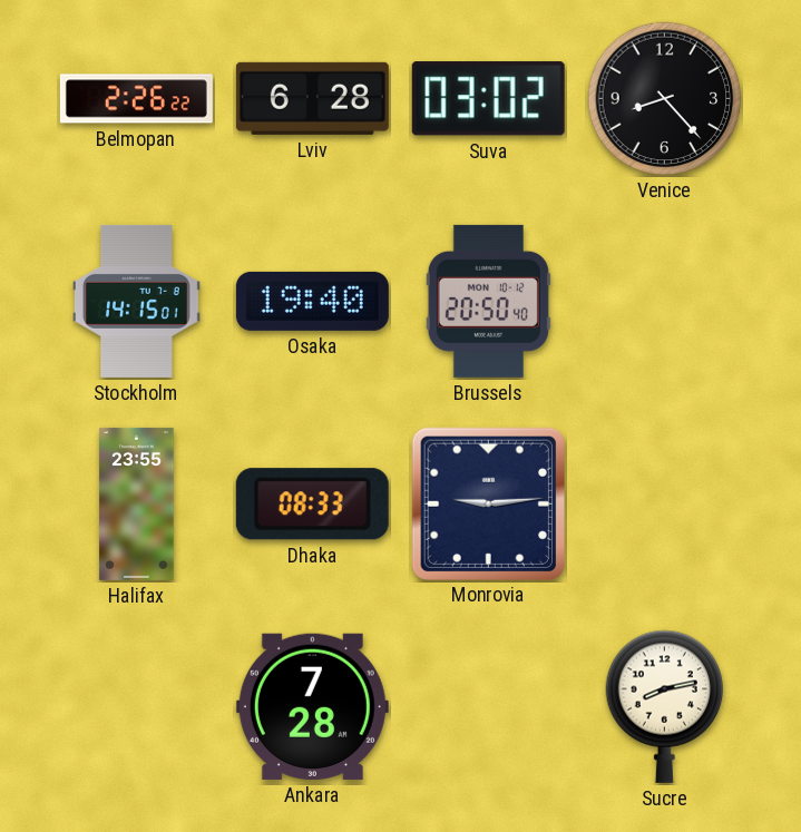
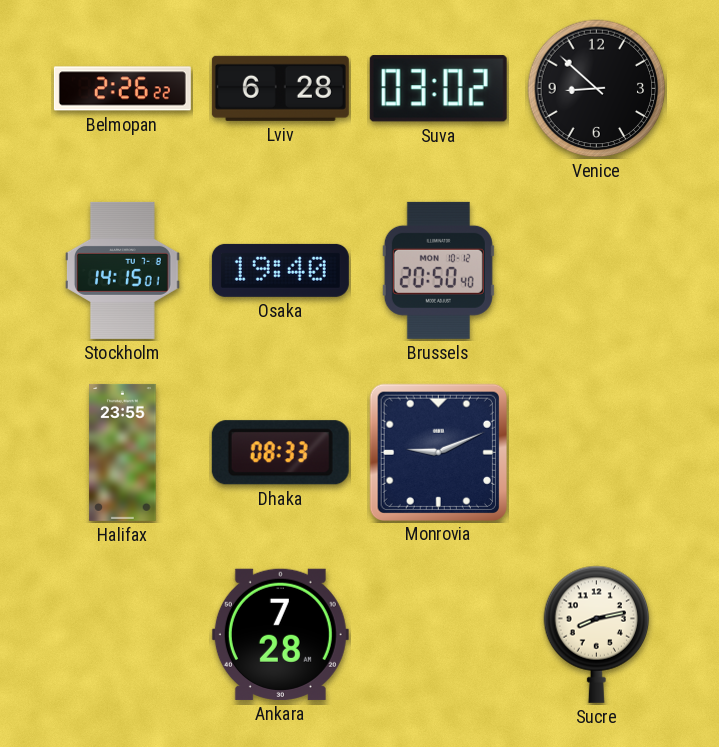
Venice: 8:23 -> 8:52 (597, 89)
Monrovia: 9:14 -> 9:11 (438, 452)
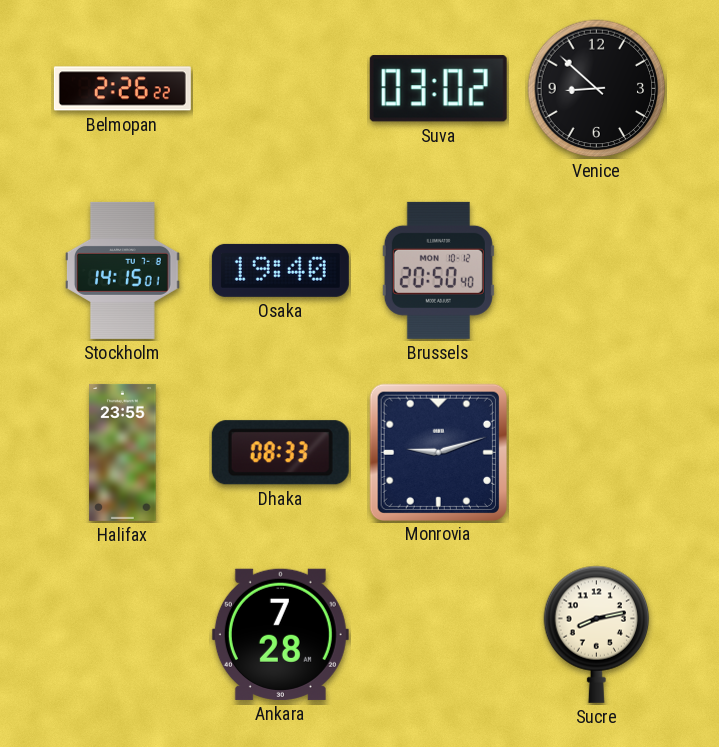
Lviv: 6:28 -> none (280, 88)
Monrovia: 9:11 -> 9:12 (438, 452)
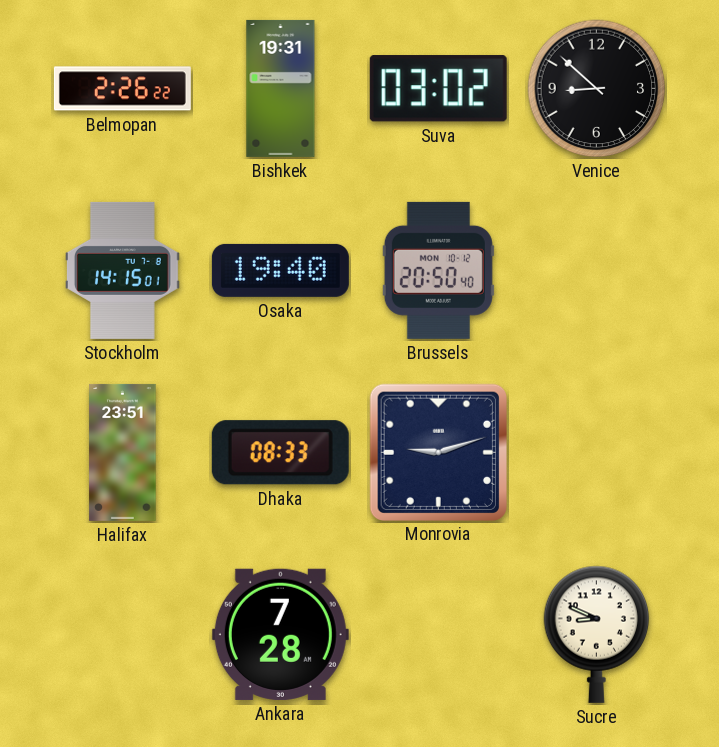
Bishkek: none -> 19:31 (281, 88)
Halifax: 23:55 -> 23:51 (123, 452)
Sucre: 8:13 -> 8:49 (597, 634)
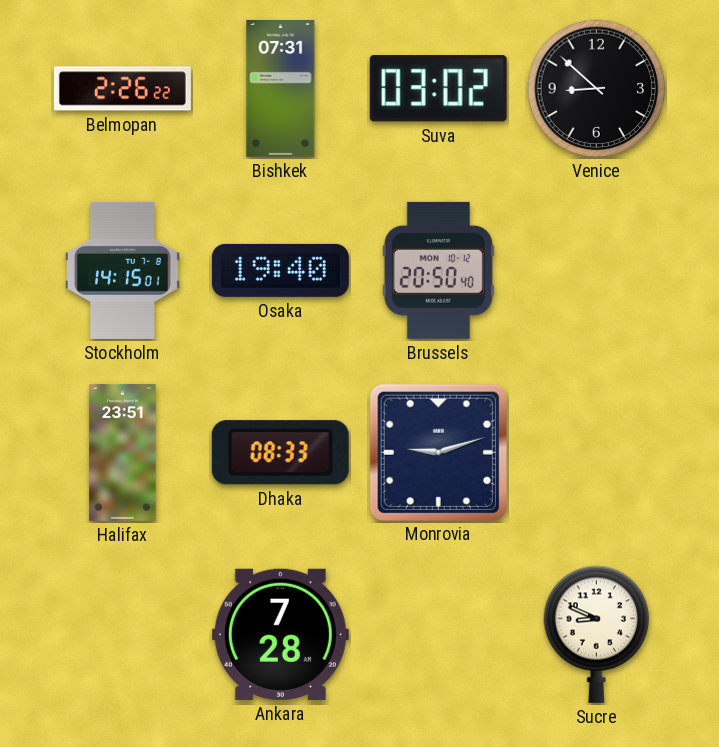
Bishkek: 19:31 -> 07:31 (281, 88)
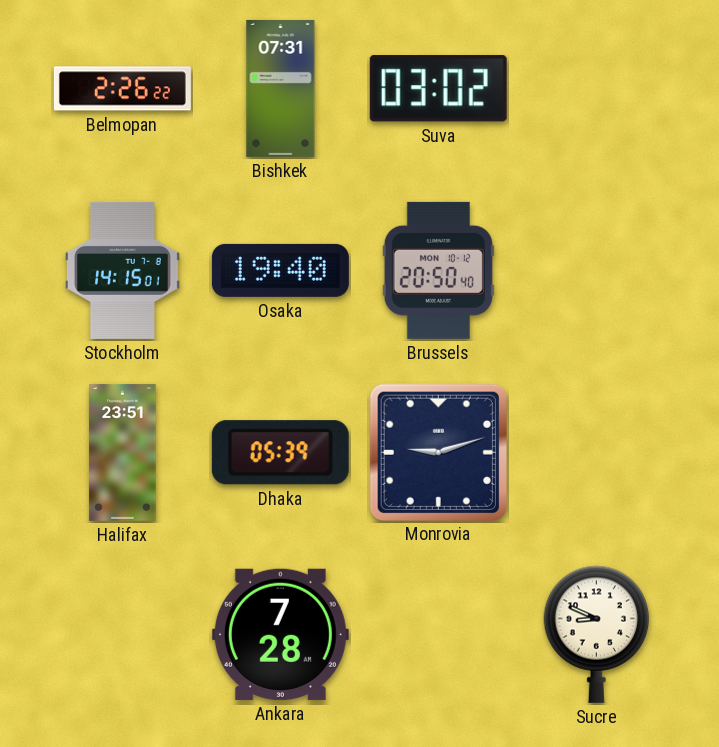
Venice: 8:52 -> none (597, 89)
Dhaka: 08:33 -> 05:39 (280, 453)
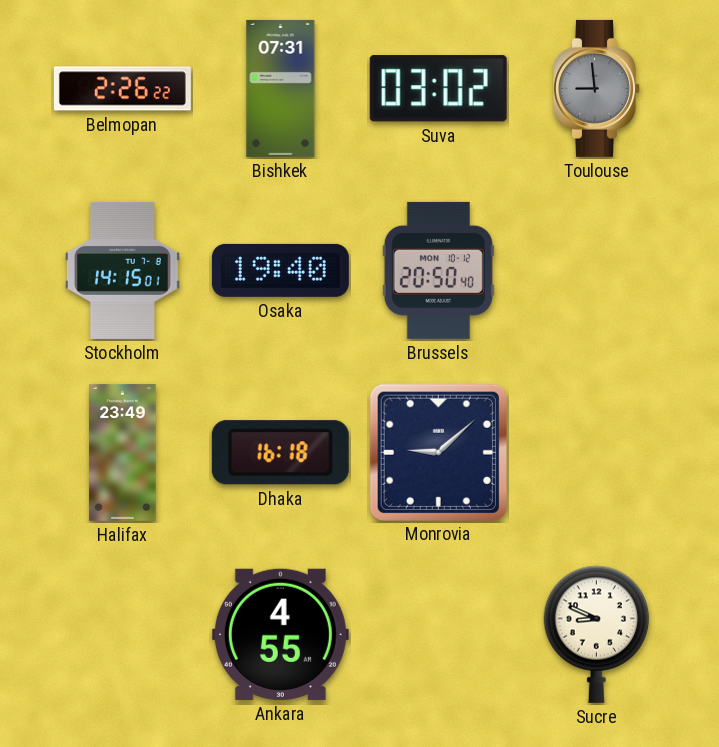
Toulouse: none -> 8:59 (597, 88)
Halifax: 23:51 -> 23:49 (123, 452)
Dhaka: 05:39 -> 16:18 (280, 453)
Monrovia: 9:12 -> 9:08 (438, 452)
Ankara: 7:28 -> 4:55 (280, 634)
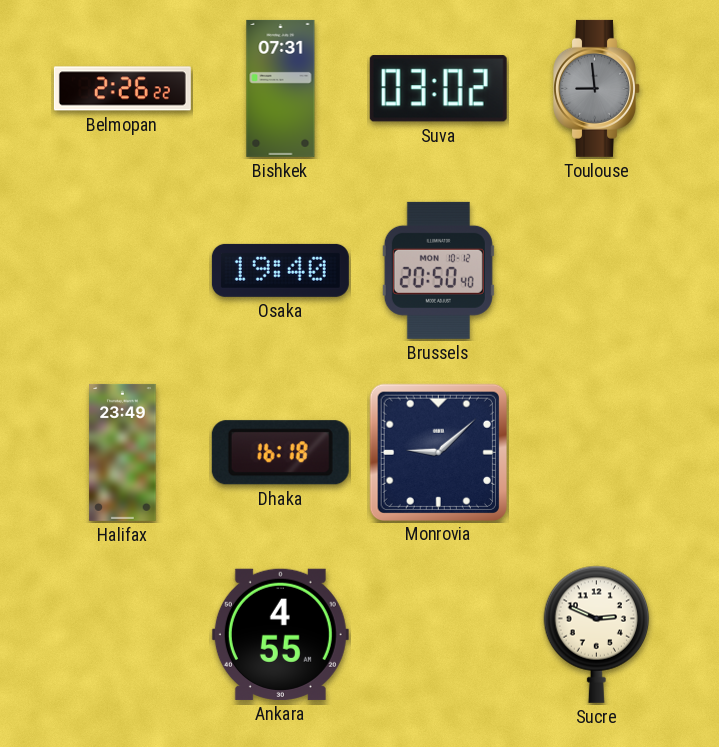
Stockholm: 14:15 -> none (123, 270)
Sucre: 8:49 -> 2:49 (597, 634)
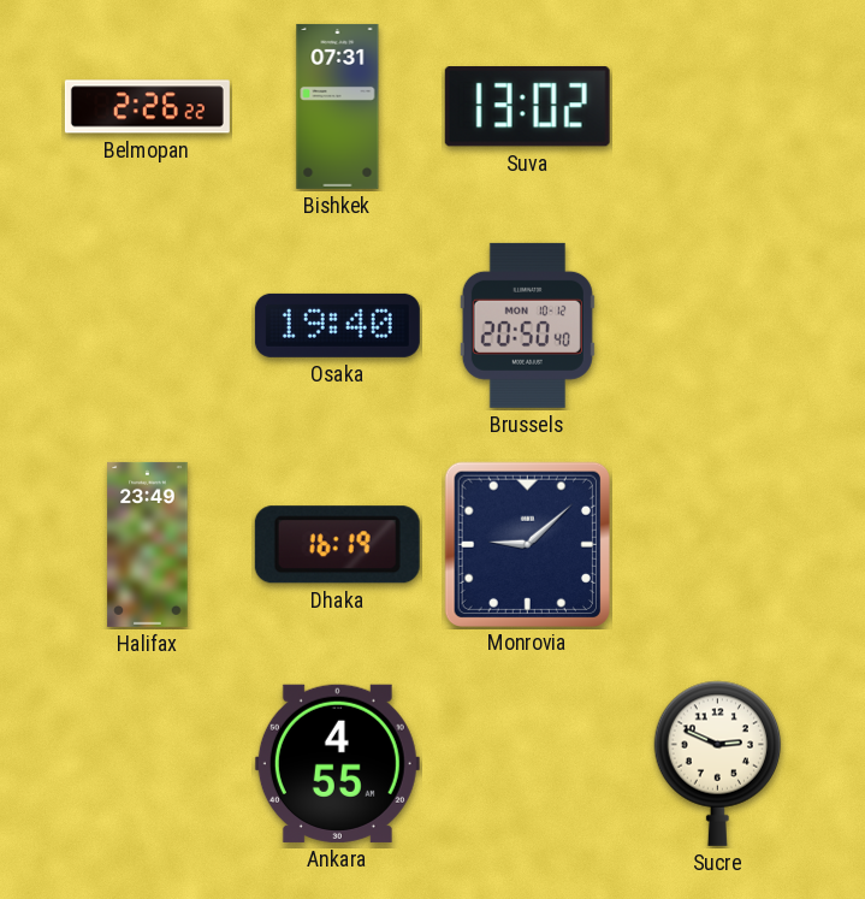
Suva: 03:02 -> 13:02 (527, 107)
Toulouse: 8:59 -> none (597, 88)
Dhaka: 16:18 -> 16:19 (337, 545)
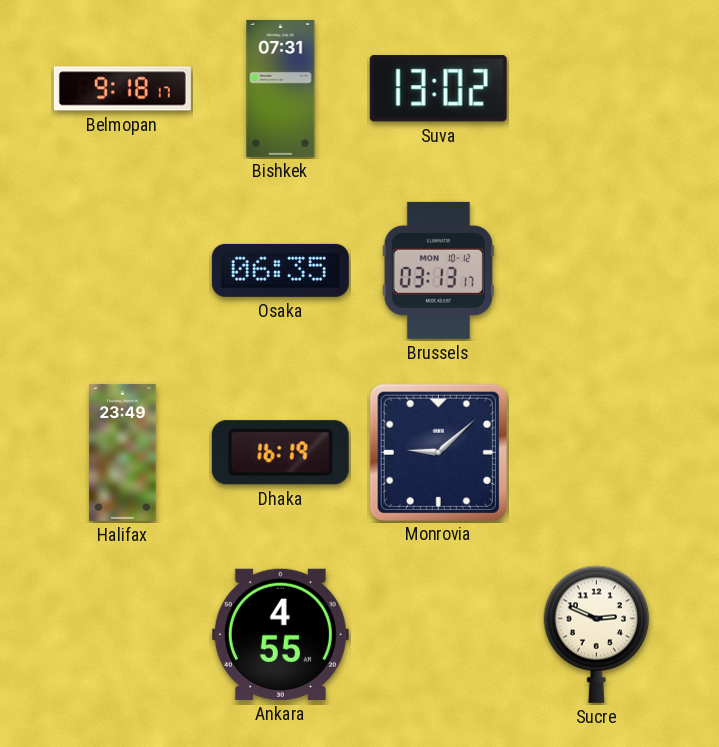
Belmopan: 2:26 -> 9:18 (122, 89)
Osaka: 19:40 -> 06:35 (280, 270)
Brussels: 20:50 -> 03:13 (438, 270)
